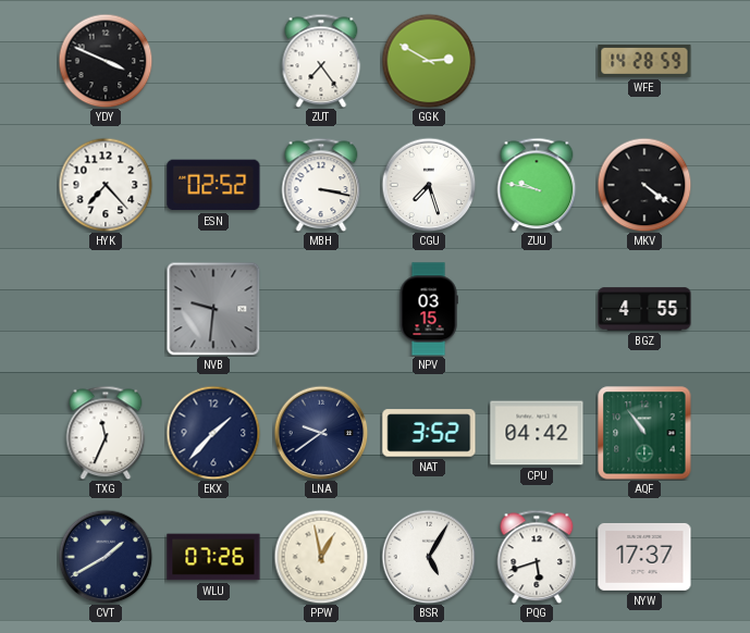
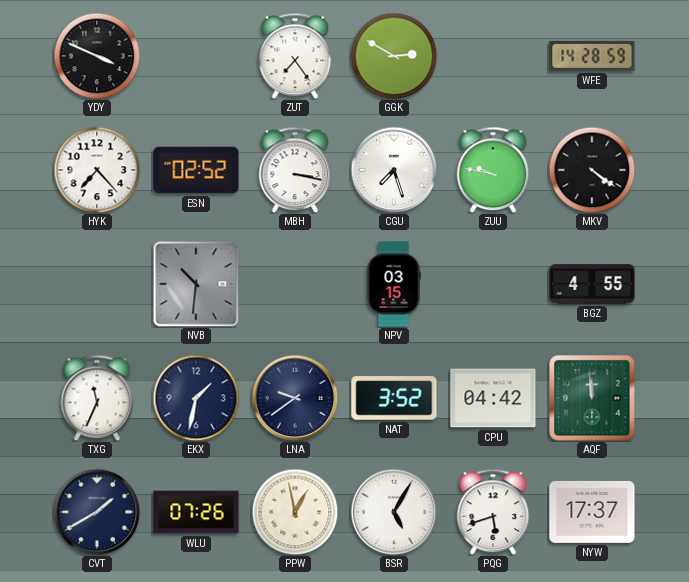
NVB: 9:31 -> 10:31 (196, 284)
EKX: 1:37 -> 1:32 (196, 398)
AQF: 10:54 -> 11:59 (592, 398)
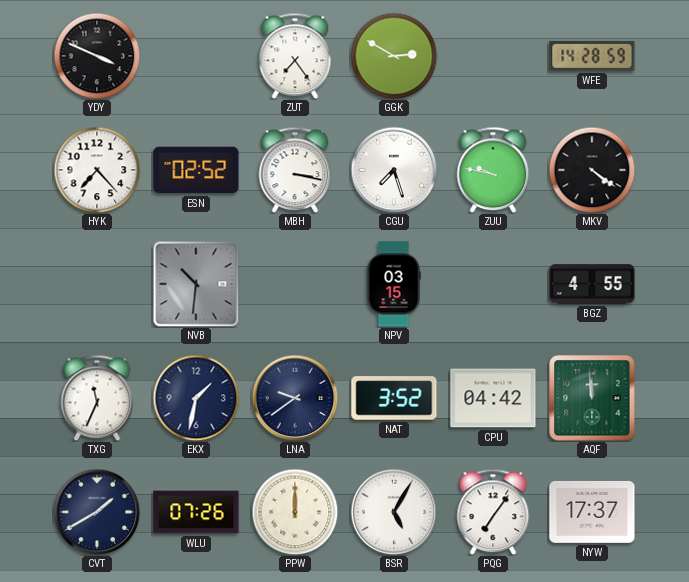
PPW: 12:58 -> 12:00 (295, 512)
PQG: 5:42 -> 7:06 (493, 512)
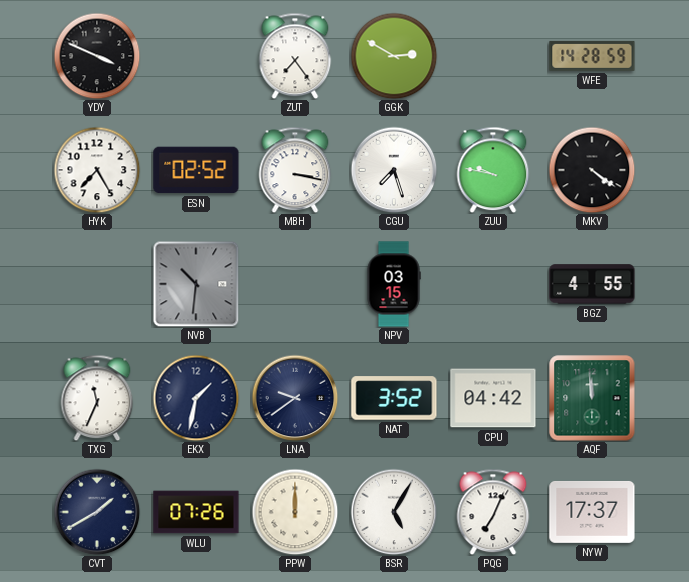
HYK: 7:23 -> 7:25 (97, 170)
PQG: 7:06 -> 7:04 (493, 512)
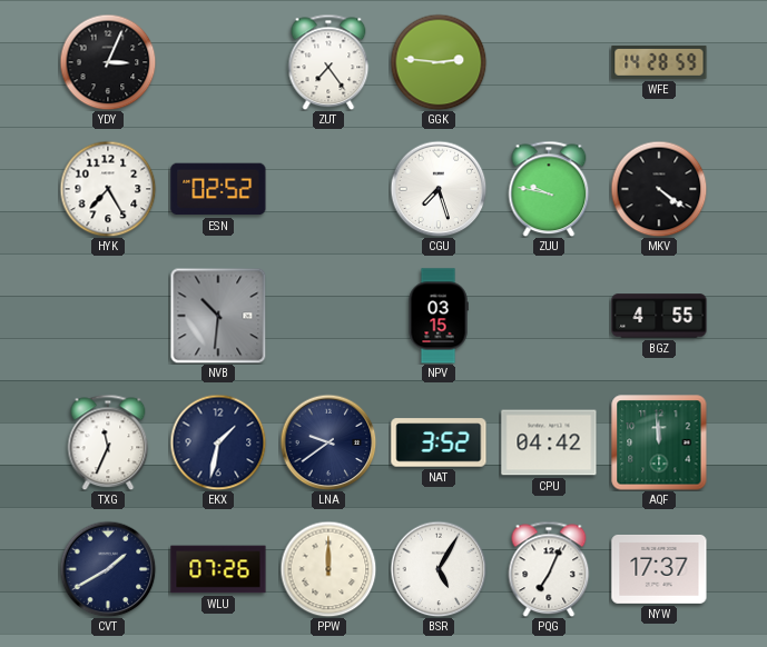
YDY: 3:49 -> 3:04 (108, 62)
GGK: 2:50 -> 2:46 (439, 62)
MBH: 3:17 -> none (295, 170)
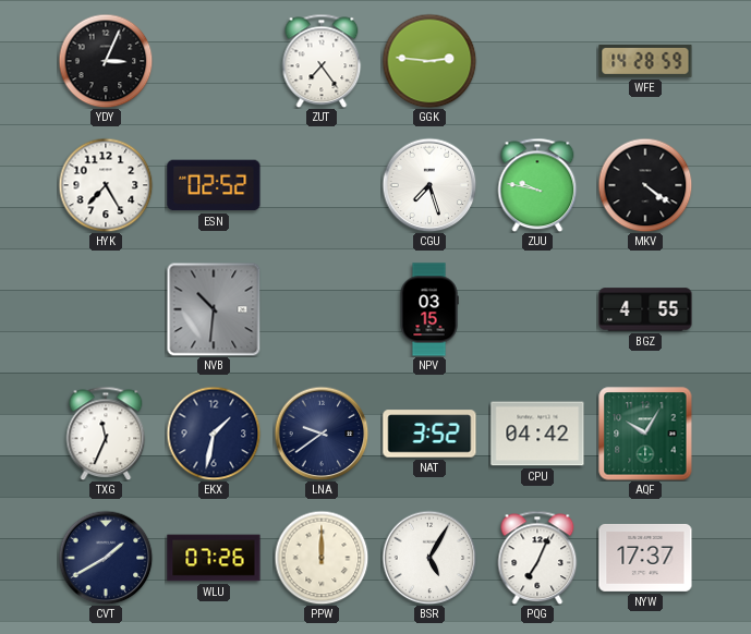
AQF: 11:59 -> 10:05 (645, 434)
